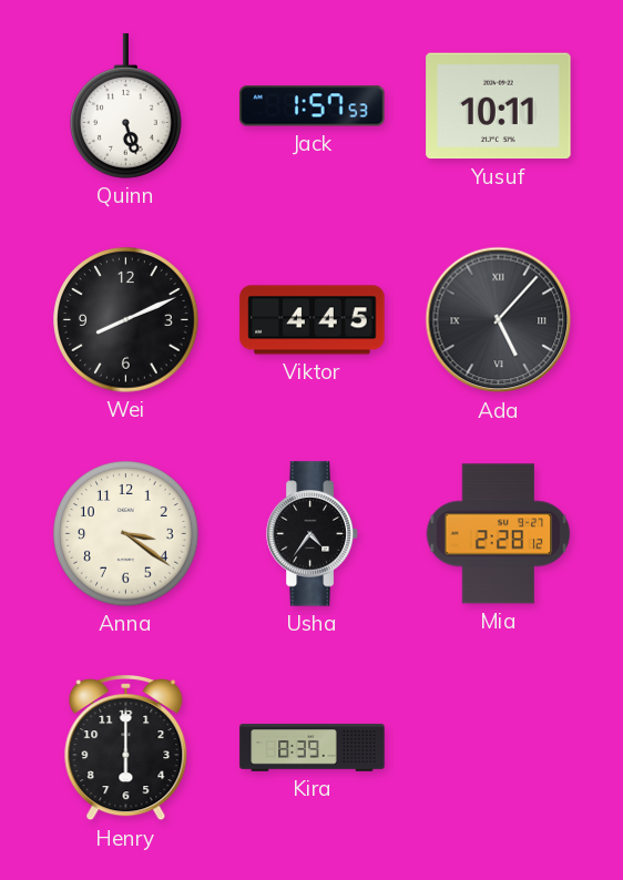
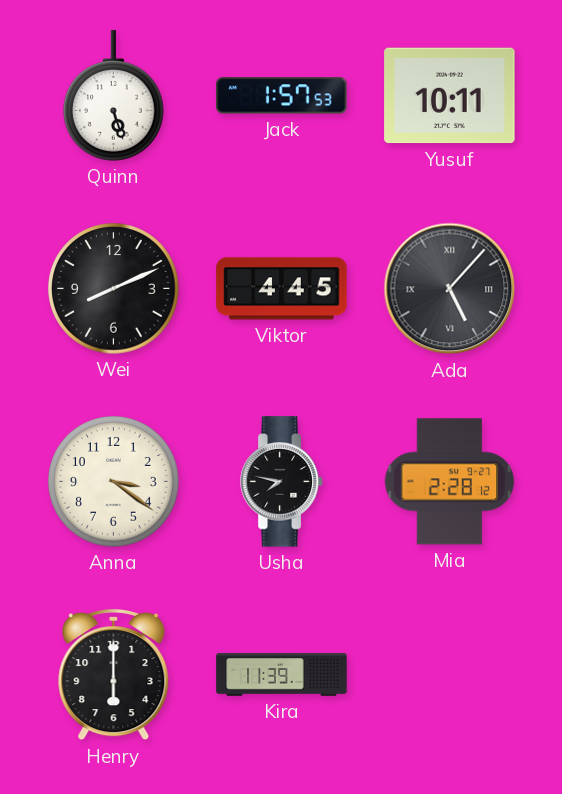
Usha: 4:36 -> 7:47 (282, 482)
Kira: 8:39 -> 11:39 (282, 675)
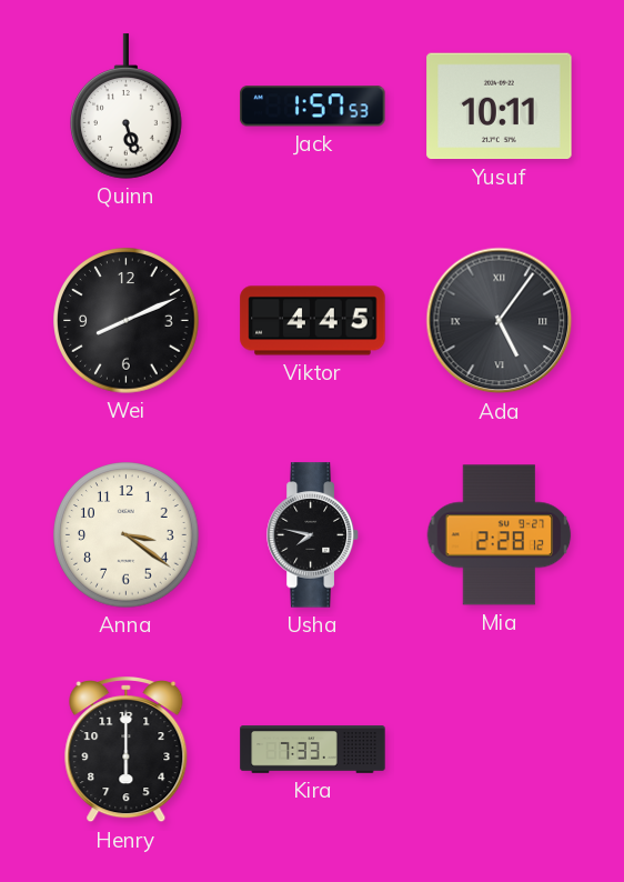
Ada: 5:07 -> 5:06 (500, 321)
Kira: 11:39 -> 7:33 (313, 750)
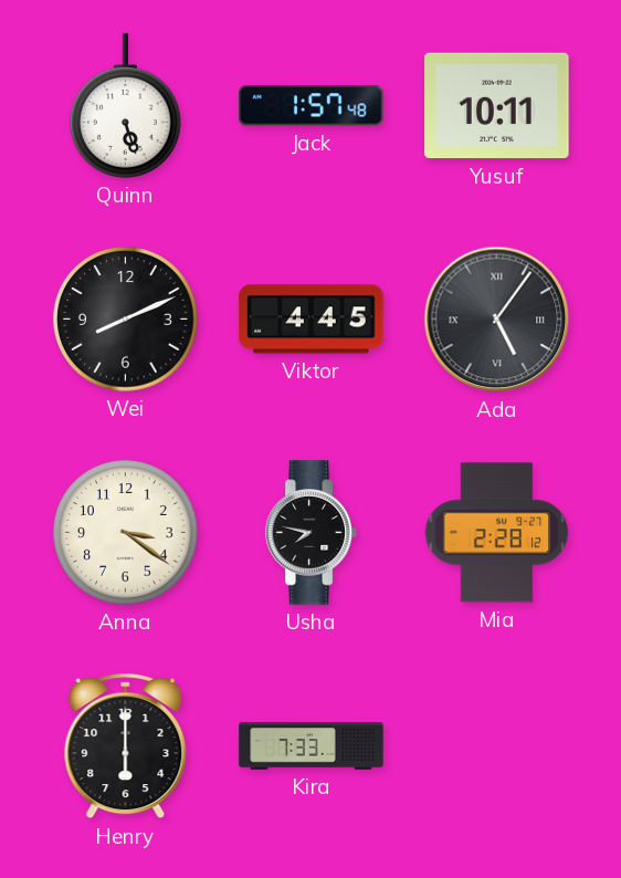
Jack: 1:57:53 -> 1:57:48 (312, 106)
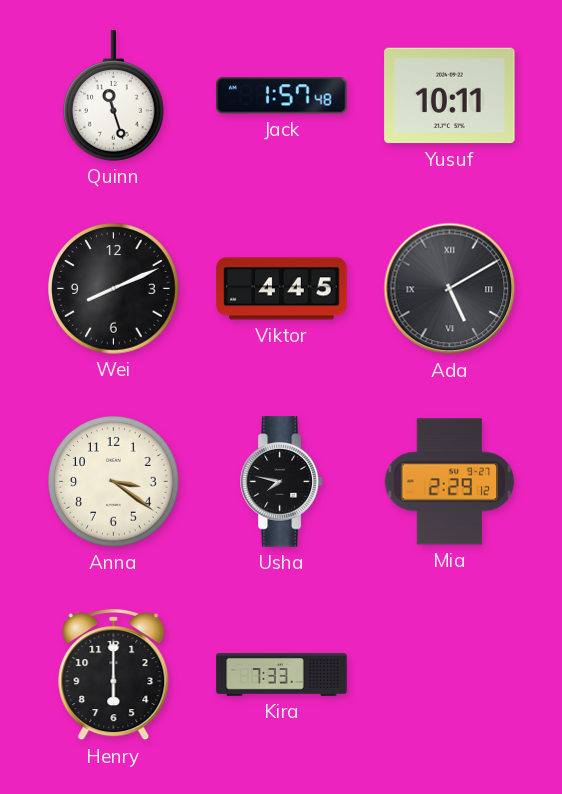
Quinn: 5:27 -> 11:27 (114, 96)
Ada: 5:06 -> 5:10 (450, 289)
Mia: 2:28 -> 2:29 (450, 482)
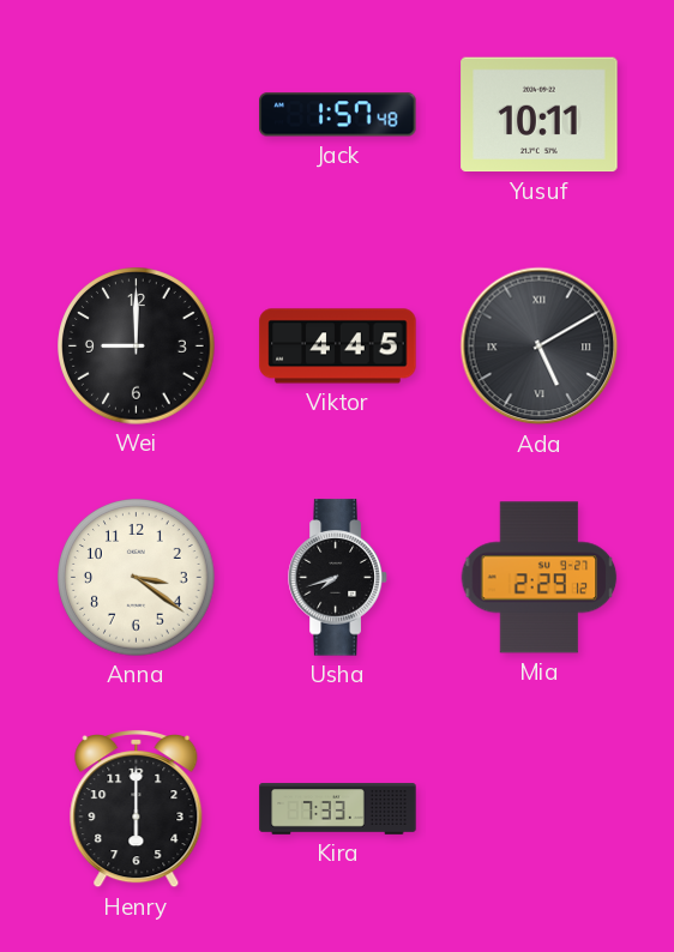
Quinn: 11:27 -> none (114, 96)
Wei: 8:11 -> 9:00 (137, 347)
Usha: 7:47 -> 7:42 (338, 578)
